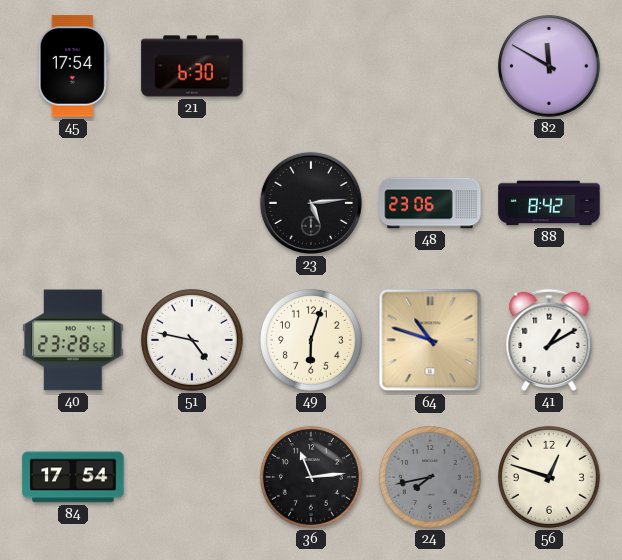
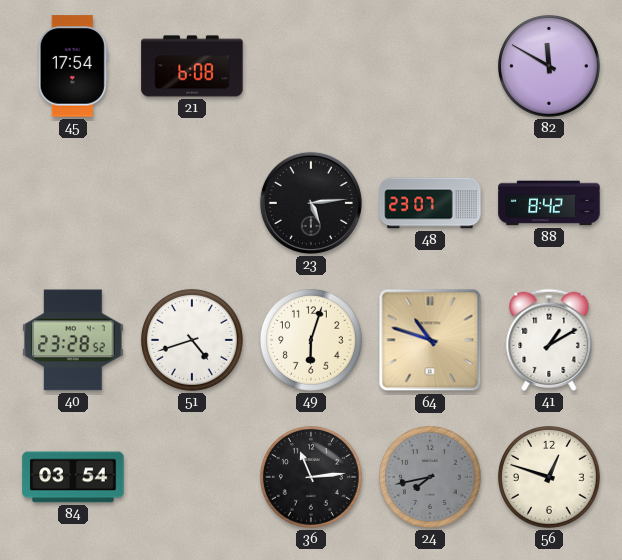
21: 6:30 -> 6:08 (192, 66)
48: 23:06 -> 23:07 (430, 203)
51: 4:47 -> 4:42 (192, 340)
84: 17:54 -> 03:54 (73, 477)
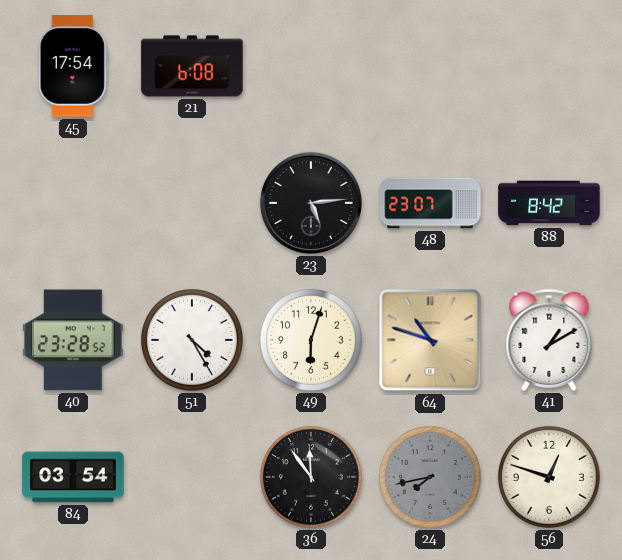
82: 11:50 -> none (549, 66)
51: 4:42 -> 4:25 (192, 340)
36: 11:14 -> 11:54 (311, 477)
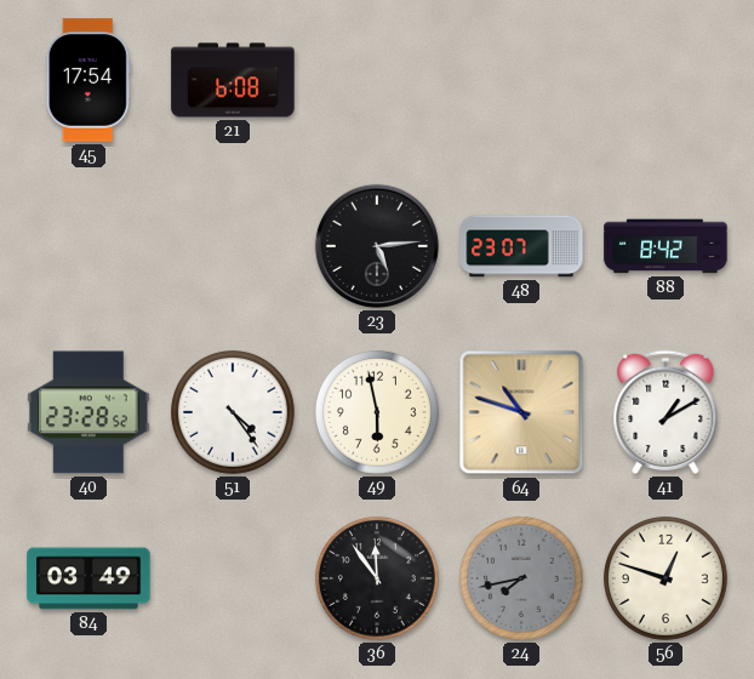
51: 4:25 -> 4:24 (233, 412)
49: 6:03 -> 5:58 (377, 412)
84: 03:54 -> 03:49 (88, 578)
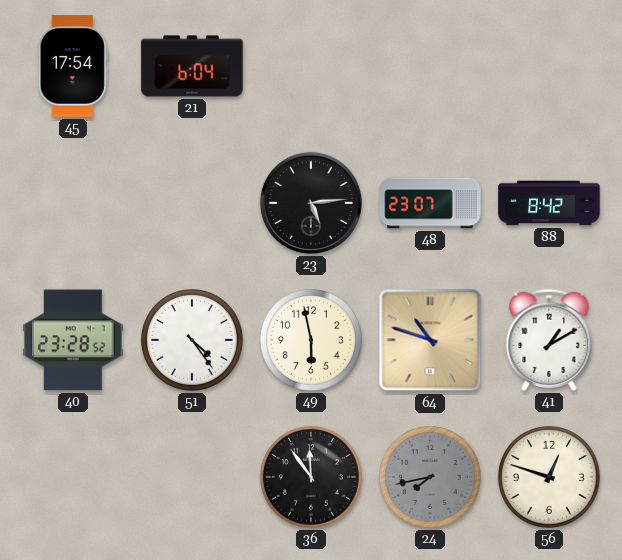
21: 6:08 -> 6:04 (192, 66)
84: 03:49 -> none (88, 578)
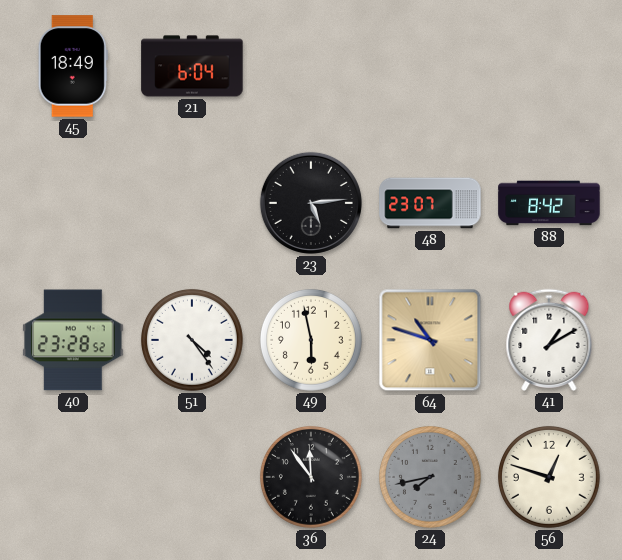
45: 17:54 -> 18:49 (73, 66)
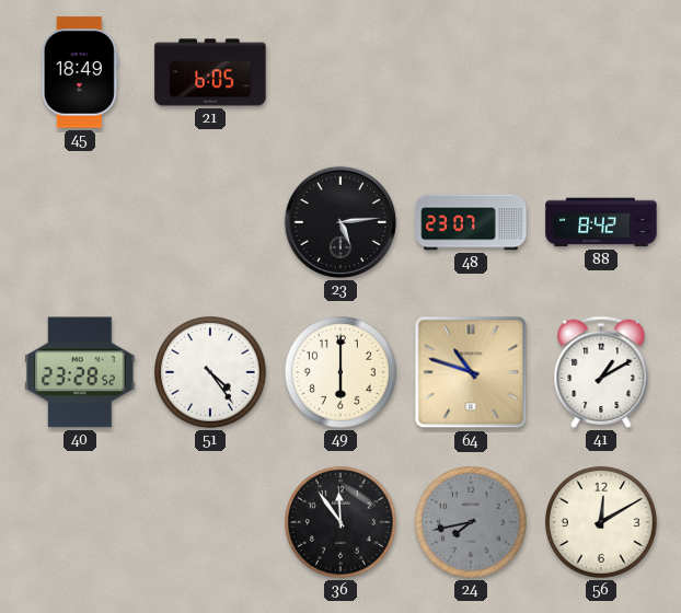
21: 6:04 -> 6:05 (210, 72)
49: 5:58 -> 6:00 (340, 372)
56: 12:48 -> 12:10 (601, 522)
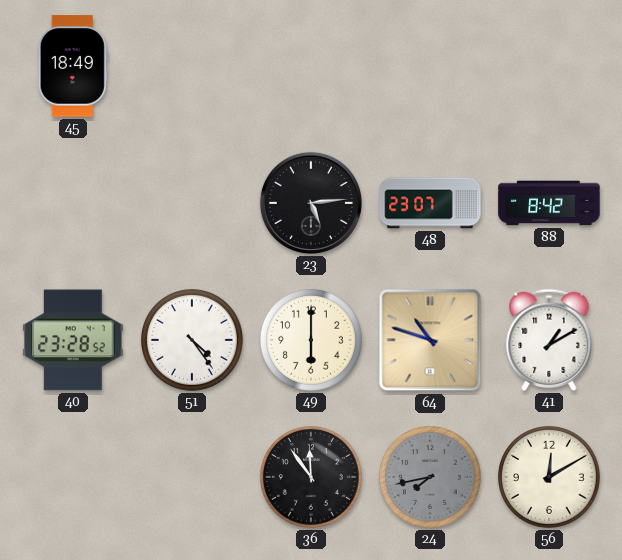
21: 6:05 -> none (210, 72)
